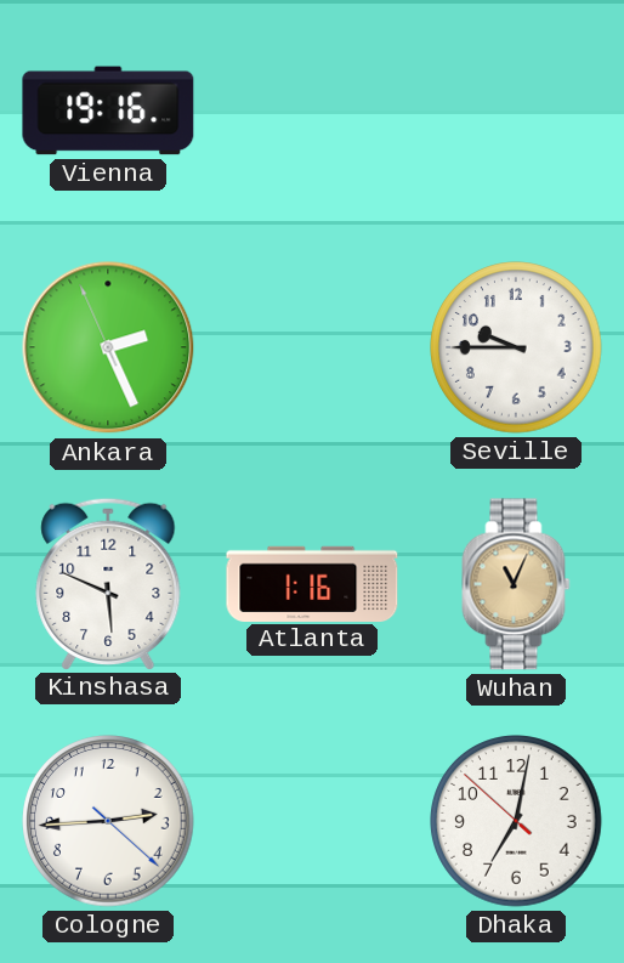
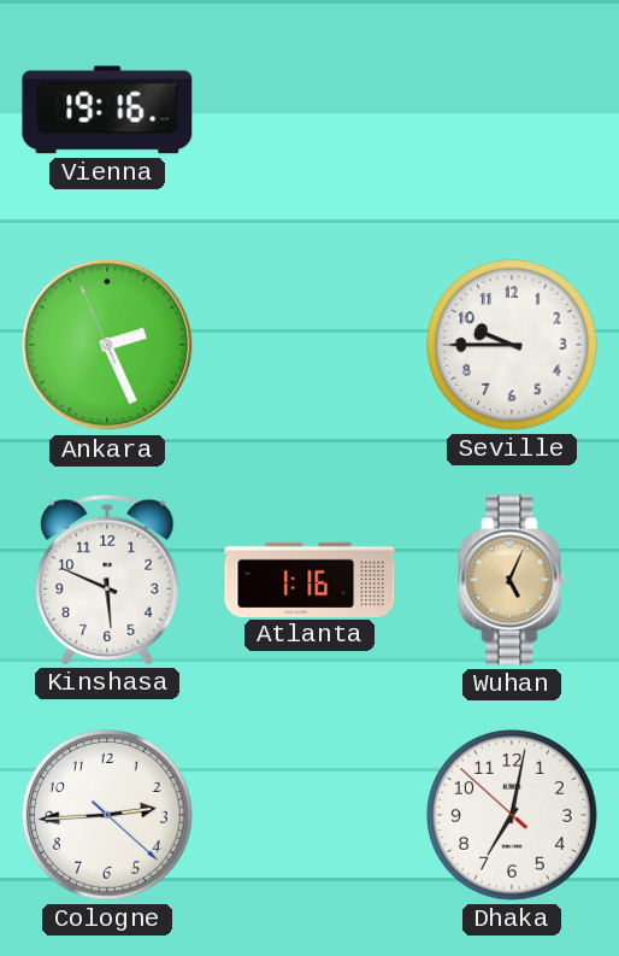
Wuhan: 11:04 -> 5:04 (512, 580)
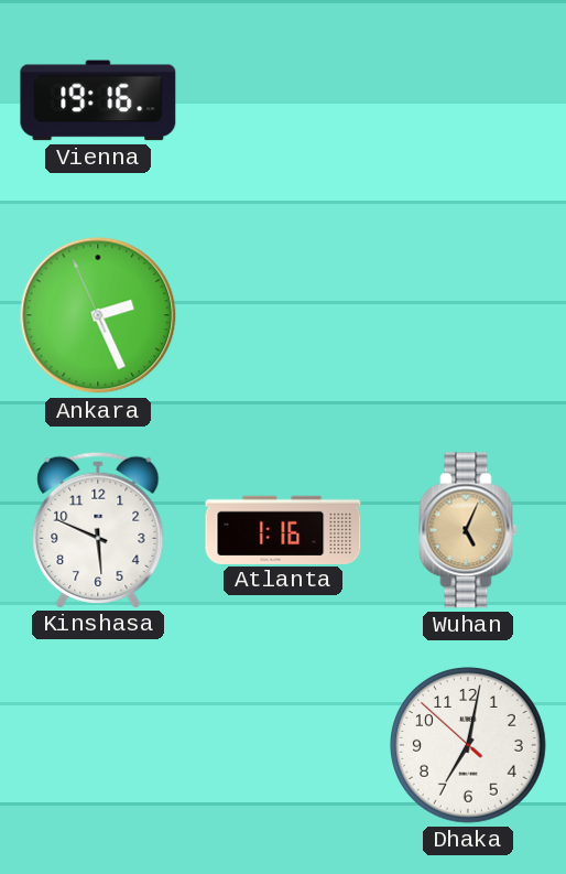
Seville: 9:45 -> none (512, 345)
Cologne: 2:44 -> none (107, 815)
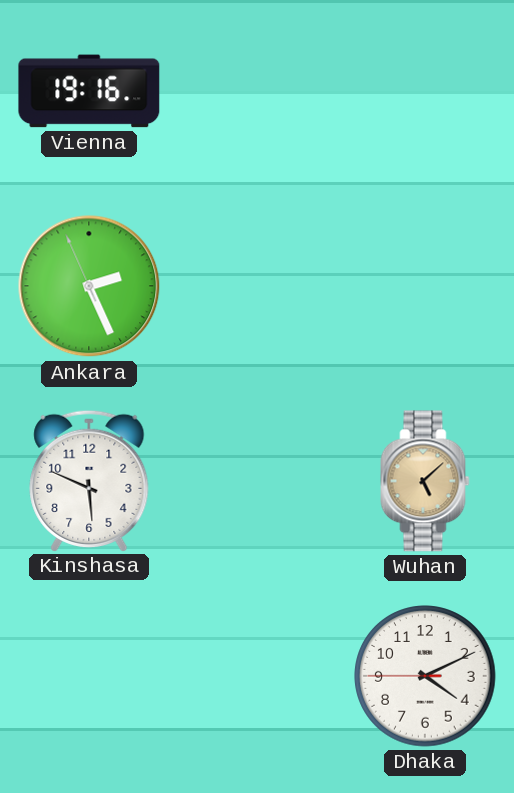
Atlanta: 1:16 -> none (283, 529)
Wuhan: 5:04 -> 5:08 (425, 481)
Dhaka: 7:01 -> 4:10 (425, 676)
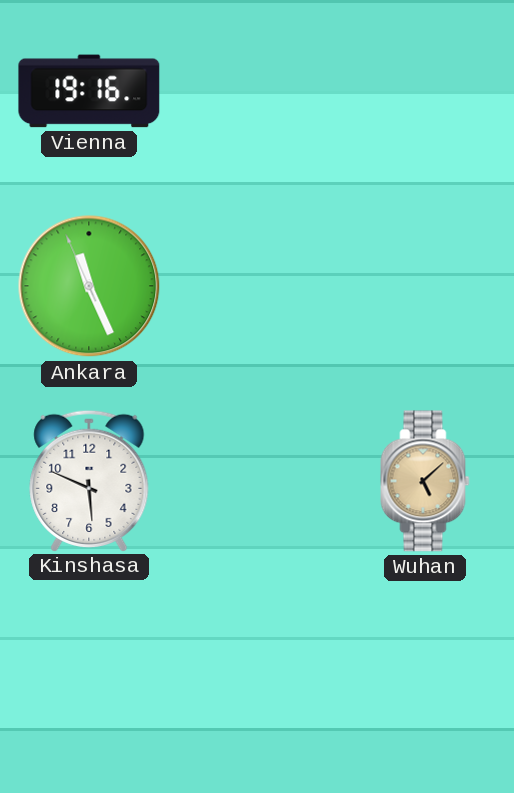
Ankara: 2:25 -> 11:25 (89, 286)
Dhaka: 4:10 -> none (425, 676)
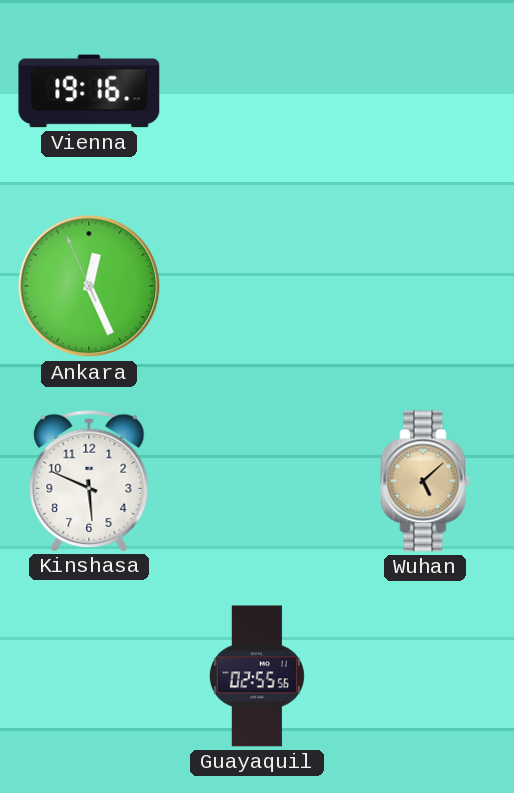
Ankara: 11:25 -> 12:25 (89, 286)
Guayaquil: none -> 02:55 (257, 676)
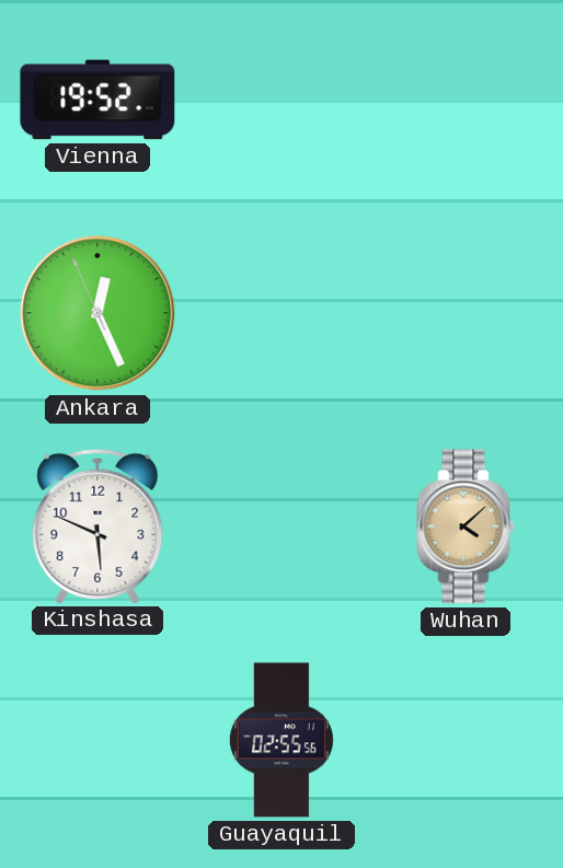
Vienna: 19:16 -> 19:52 (97, 100)
Wuhan: 5:08 -> 4:08 (466, 526)
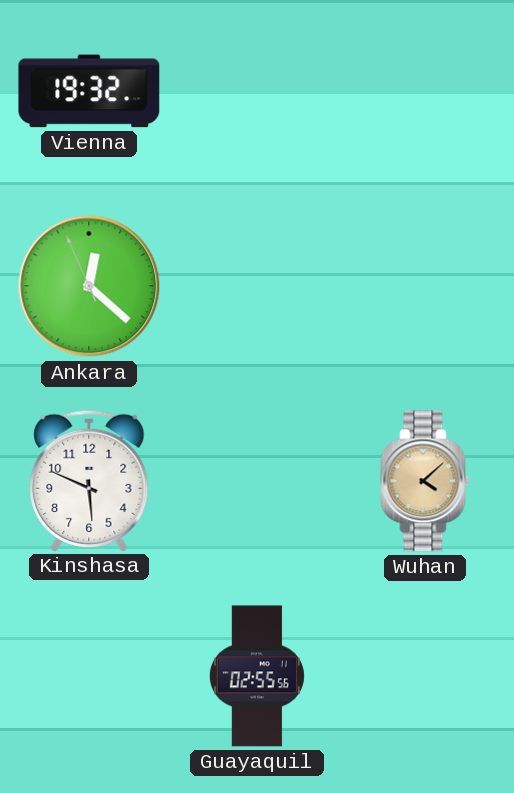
Vienna: 19:52 -> 19:32 (89, 91)
Ankara: 12:25 -> 12:21 (89, 286)
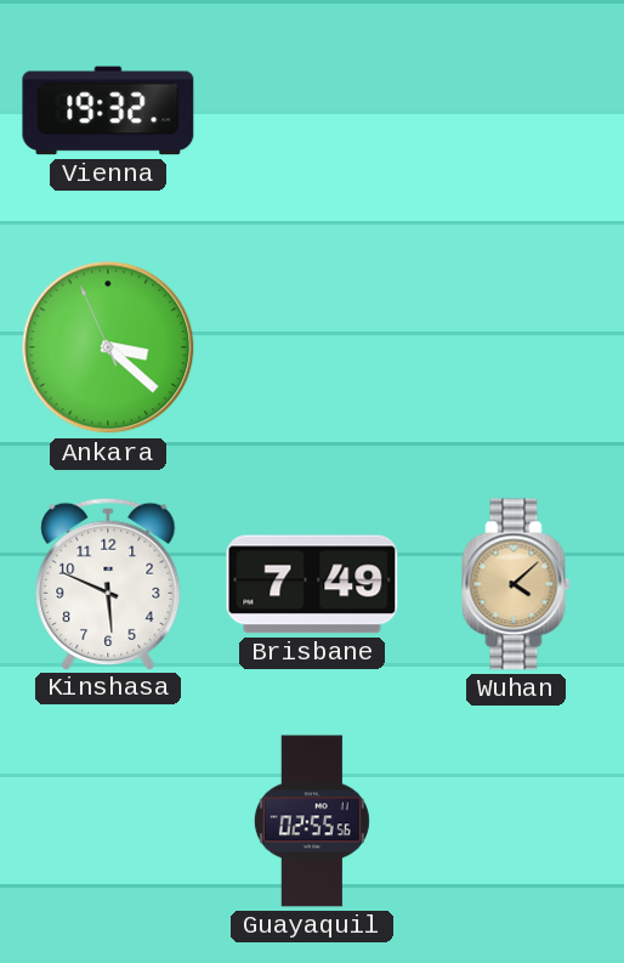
Ankara: 12:21 -> 3:21 (108, 347)
Brisbane: none -> 7:49 (312, 584)
